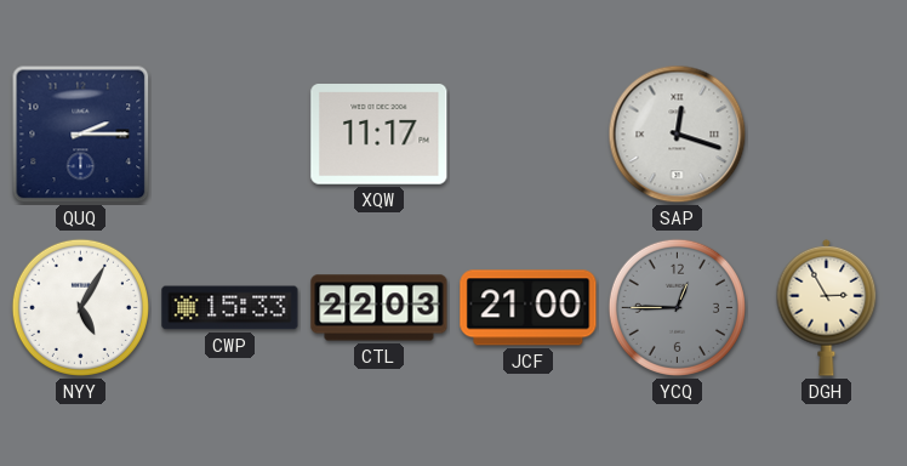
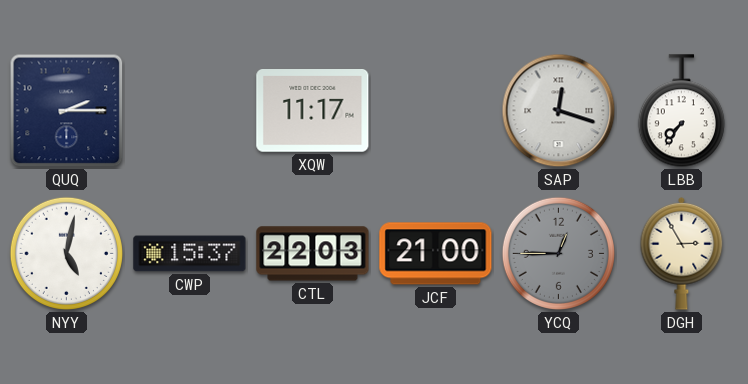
LBB: none -> 7:36 (681, 111)
NYY: 5:05 -> 5:02 (66, 253)
CWP: 15:33 -> 15:37 (190, 254)
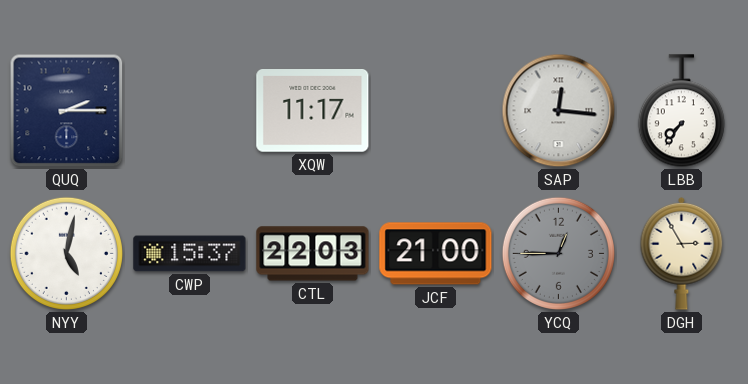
SAP: 12:18 -> 12:16 (559, 111)
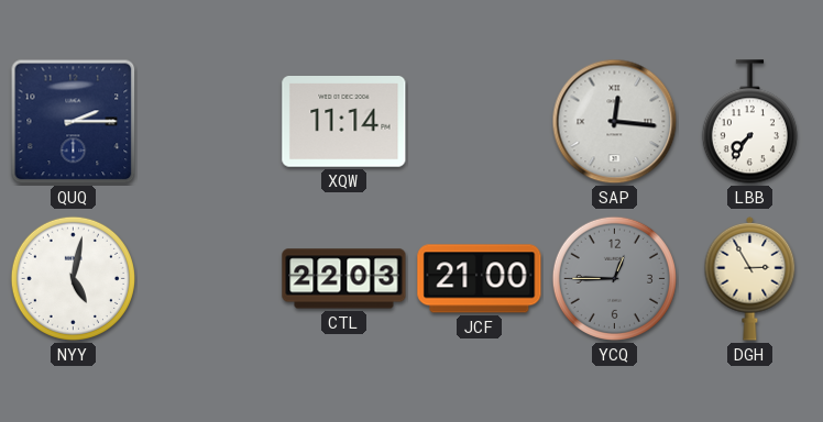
XQW: 11:17 -> 11:14 (344, 122)
CWP: 15:37 -> none (190, 254)
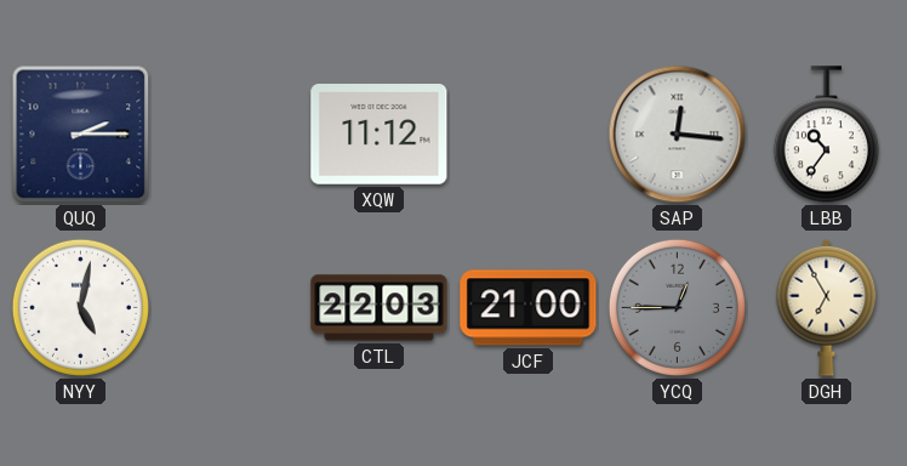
XQW: 11:14 -> 11:12 (380, 135)
LBB: 7:36 -> 10:36 (826, 135)
DGH: 2:55 -> 6:55 (827, 307)
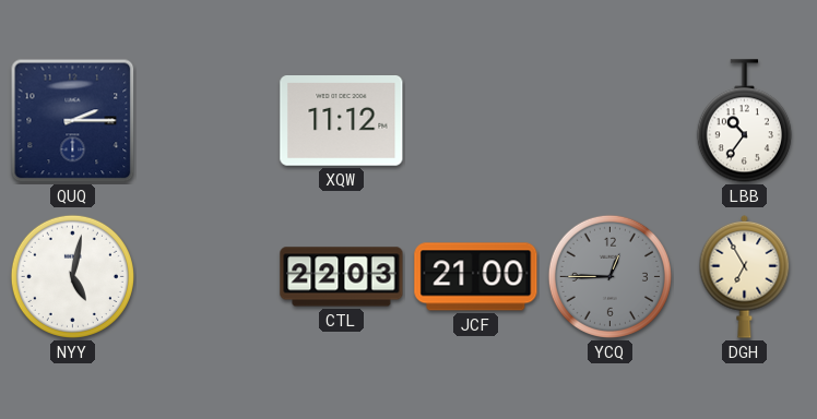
SAP: 12:16 -> none (678, 135)
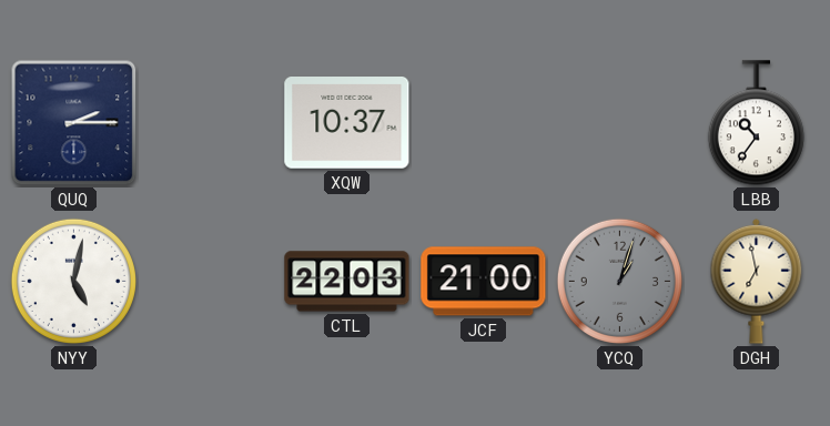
XQW: 11:12 -> 10:37 (347, 123)
YCQ: 12:45 -> 1:03 (619, 281)
DGH: 6:55 -> 6:58 (757, 281)
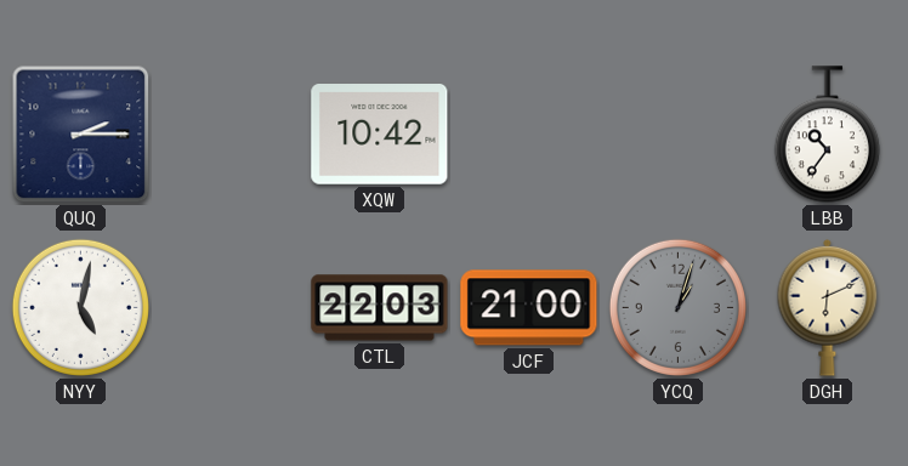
XQW: 10:37 -> 10:42 (380, 135)
DGH: 6:58 -> 6:11 (828, 307)
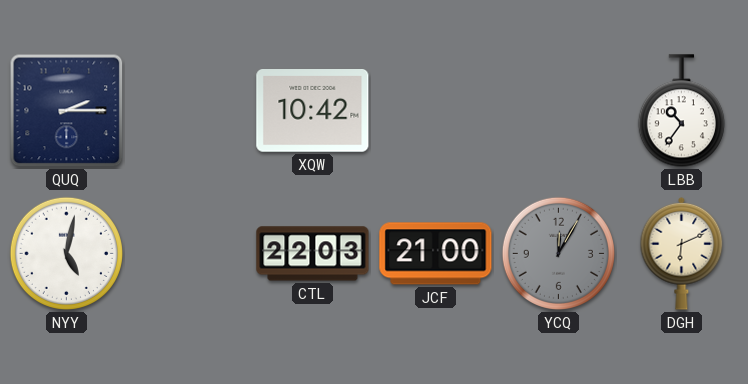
YCQ: 1:03 -> 12:05 (558, 253)
